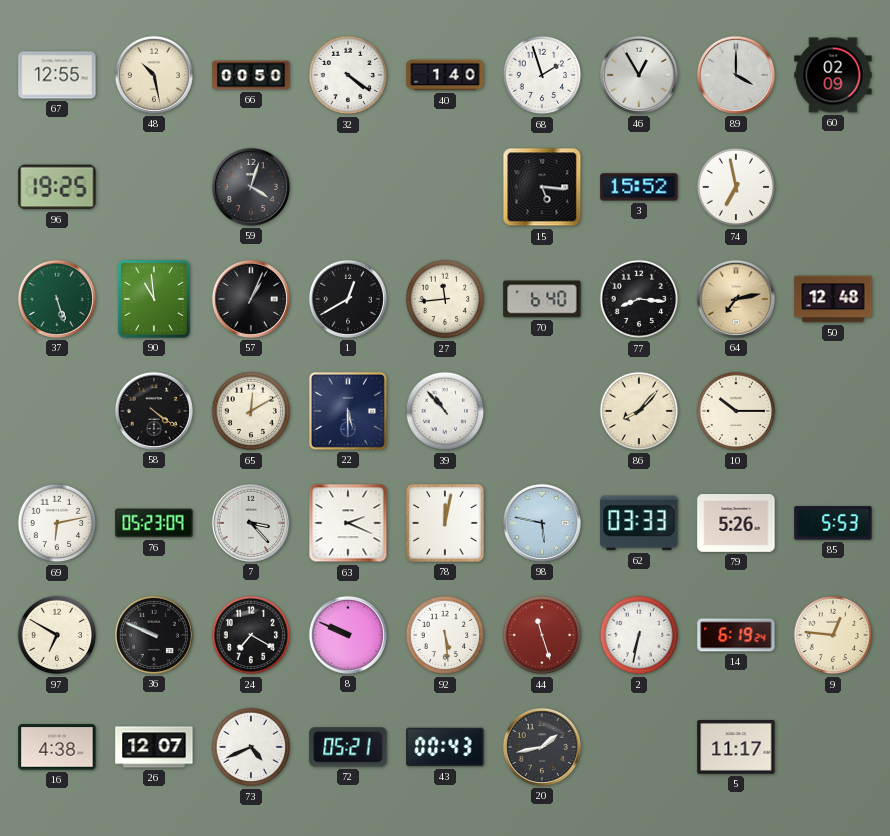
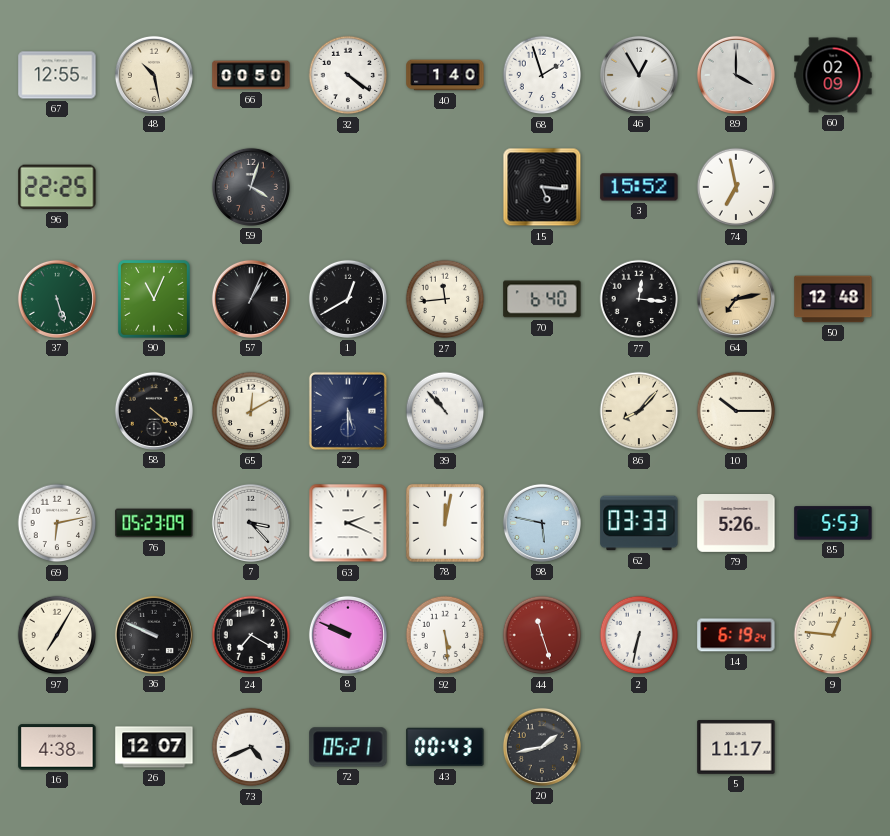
96: 19:25 -> 22:25 (57, 187)
90: 10:59 -> 11:04 (154, 300)
77: 8:16 -> 12:16 (639, 299)
97: 6:50 -> 7:05 (57, 635)
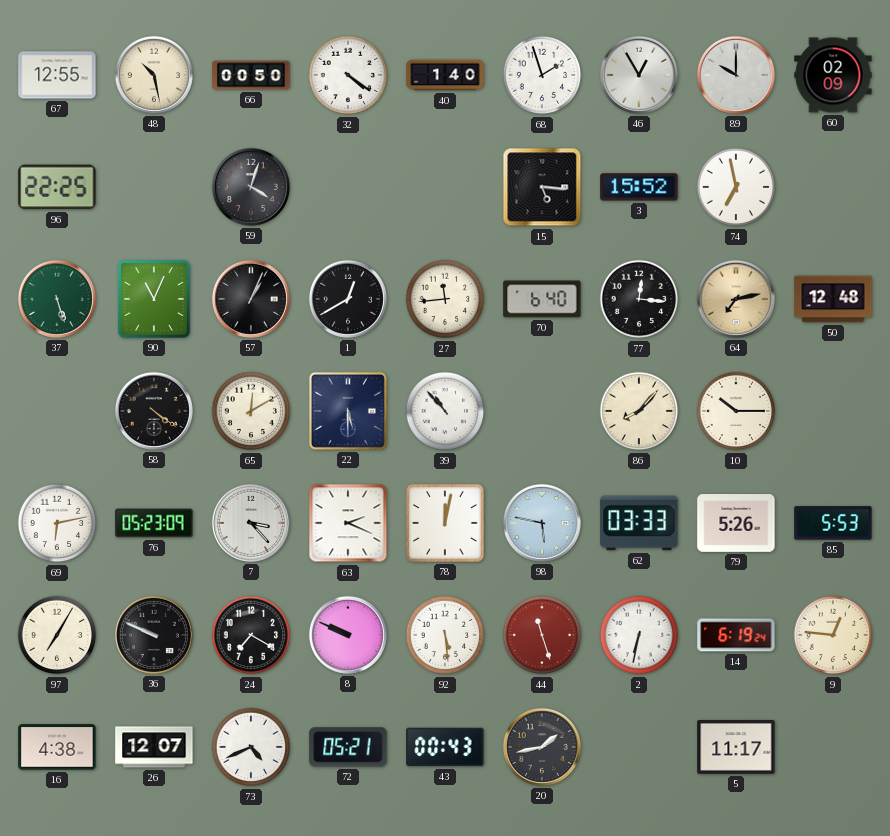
89: 4:00 -> 10:00 (736, 75)
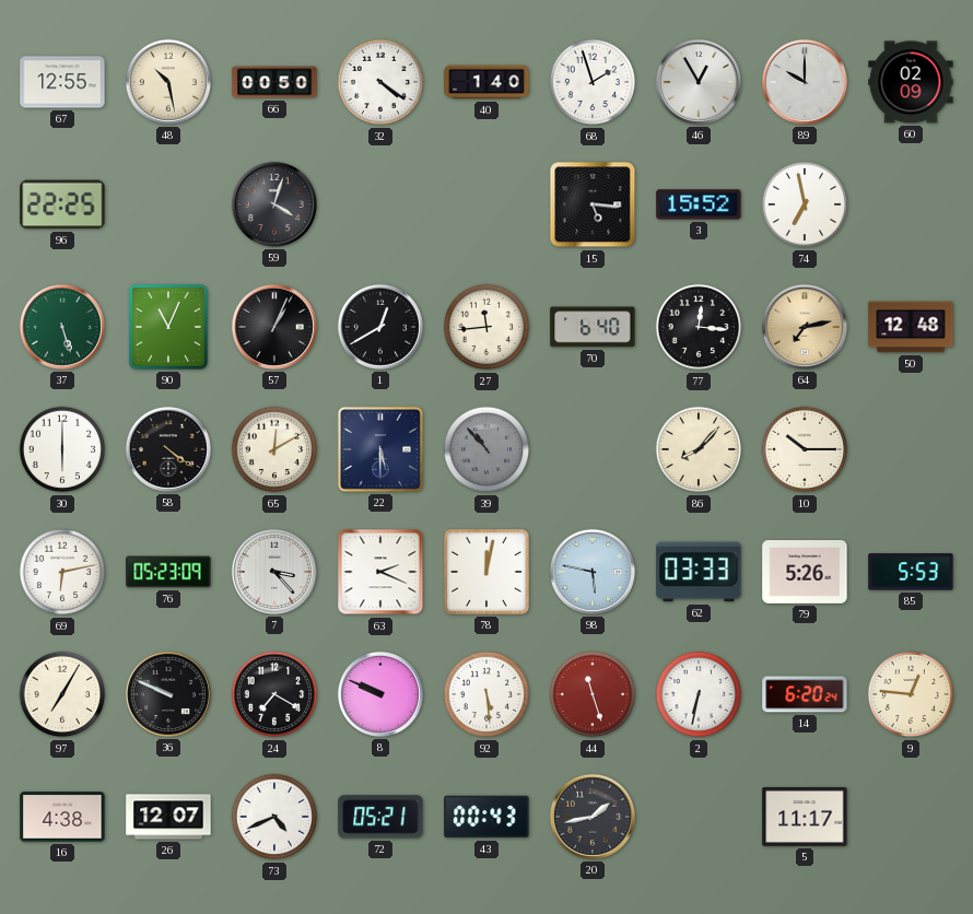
30: none -> 6:00 (62, 449)
39 dial: white -> grey (486, 449)
14: 6:19 -> 6:20 (805, 694)
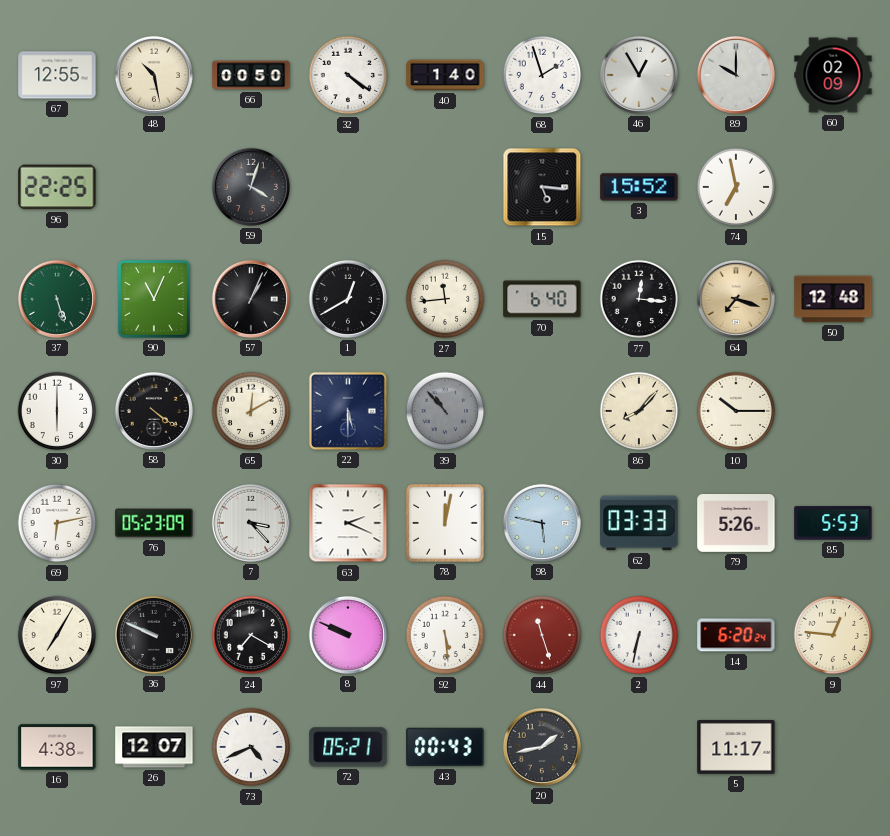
64: 7:13 -> 7:18 (736, 299)
